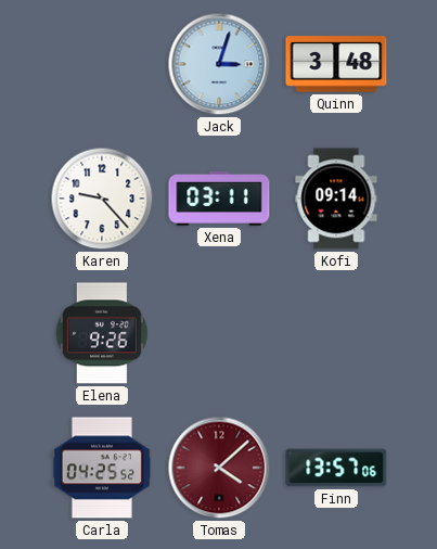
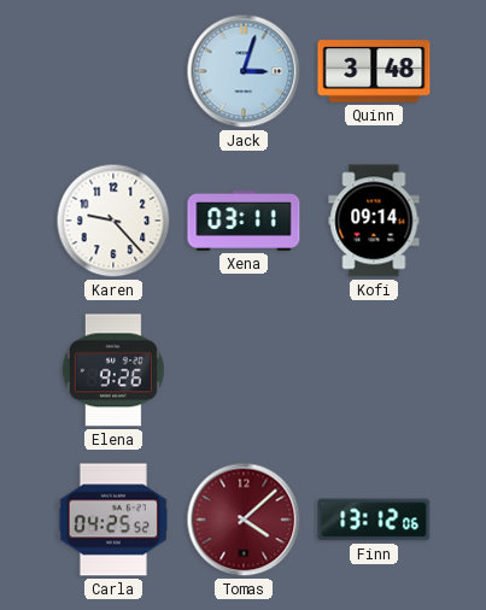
Finn: 13:57 -> 13:12 (374, 520)
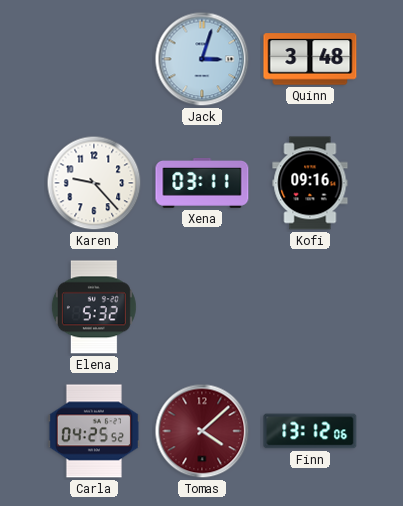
Kofi: 09:14 -> 09:16 (310, 183)
Elena: 9:26 -> 5:32 (94, 307)
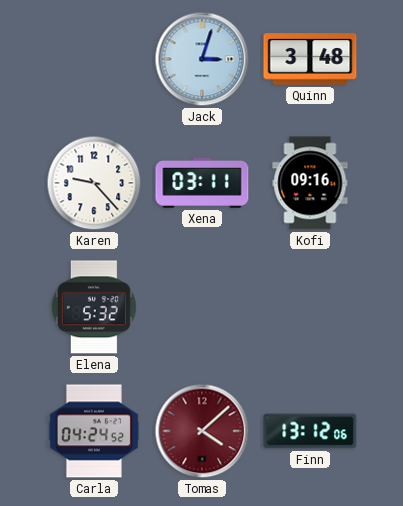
Carla: 04:25 -> 04:24 (94, 431)
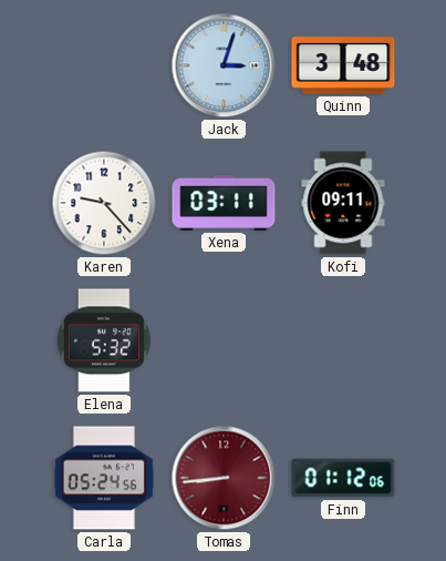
Kofi: 09:16 -> 09:11 (343, 203)
Carla: 04:24 -> 05:24 (104, 478)
Tomas: 4:08 -> 8:44 (224, 478)
Finn: 13:12 -> 01:12 (343, 478)
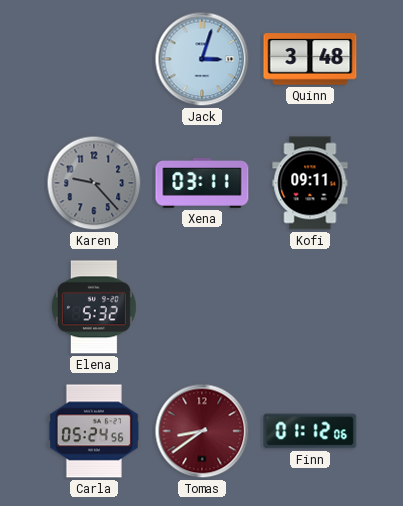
Karen dial: white -> grey (94, 183)
Tomas: 8:44 -> 8:39 (202, 431)
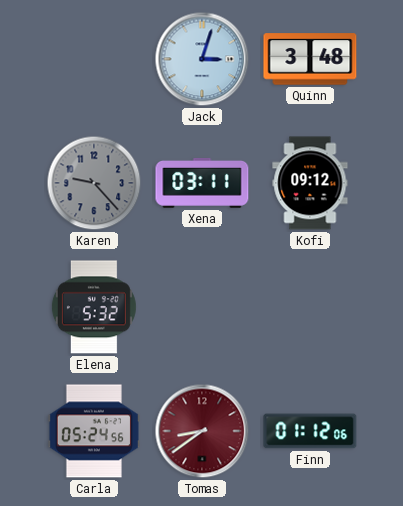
Kofi: 09:11 -> 09:12 (310, 183)
